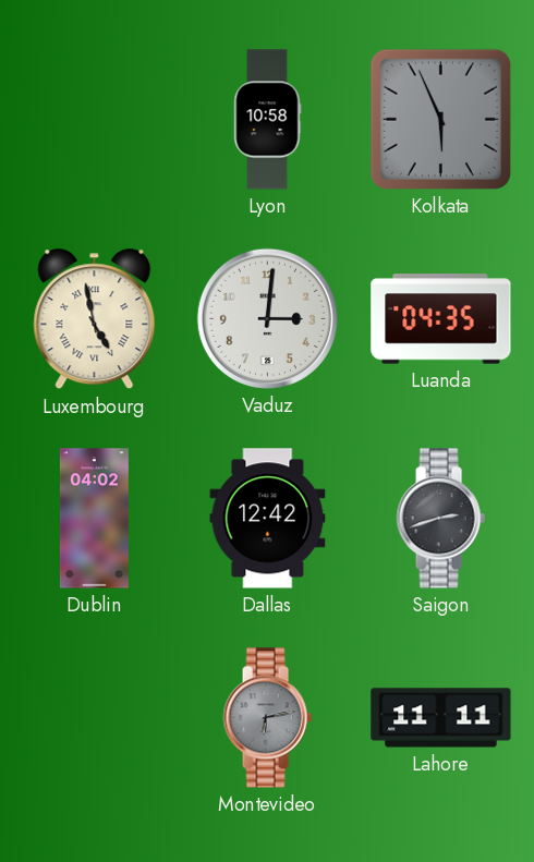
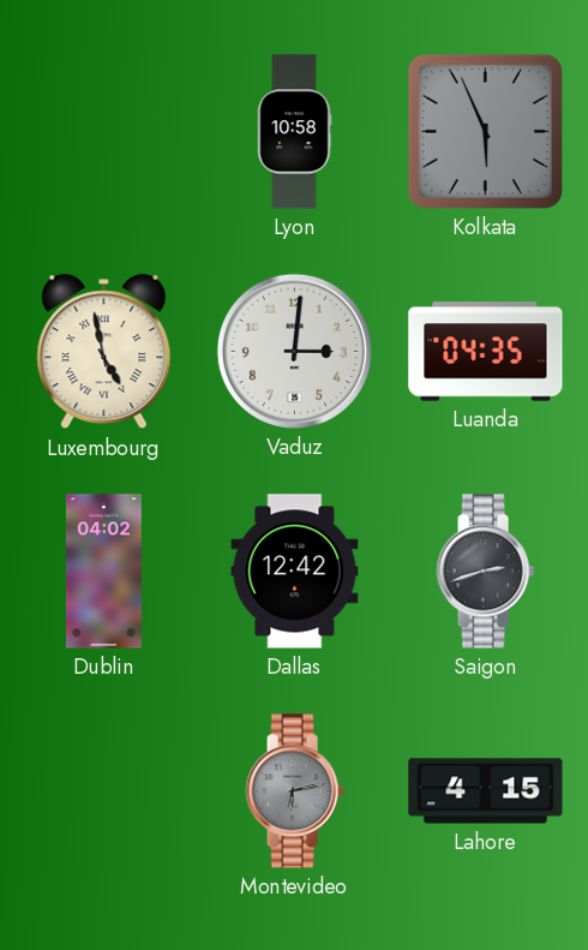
Lahore: 11:11 -> 4:15 (486, 791)
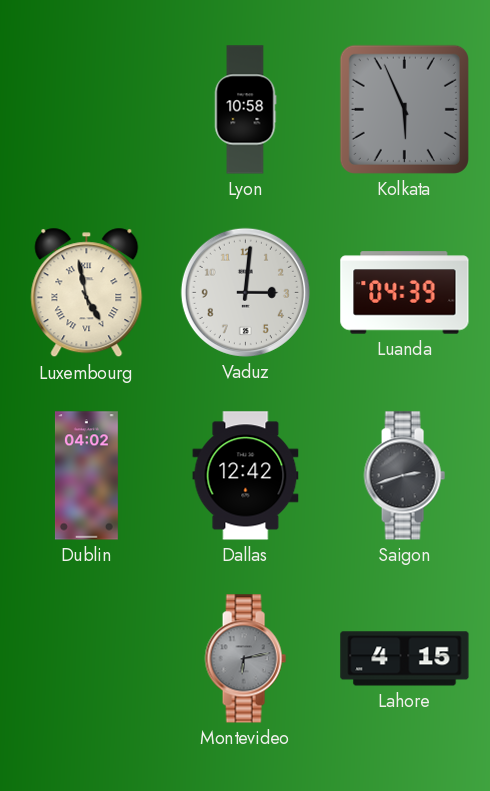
Luanda: 04:35 -> 04:39 (405, 293)
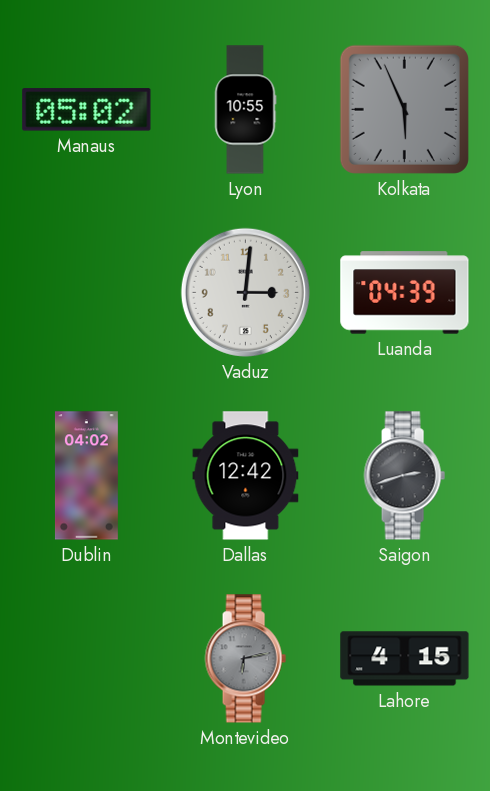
Manaus: none -> 05:02 (87, 110)
Lyon: 10:58 -> 10:55 (245, 110)
Luxembourg: 4:58 -> none (87, 293)
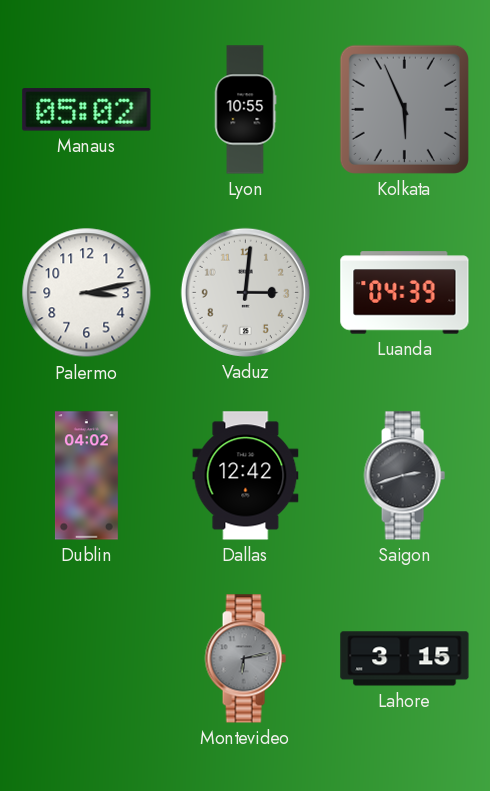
Palermo: none -> 3:13 (87, 293)
Lahore: 4:15 -> 3:15 (405, 659)
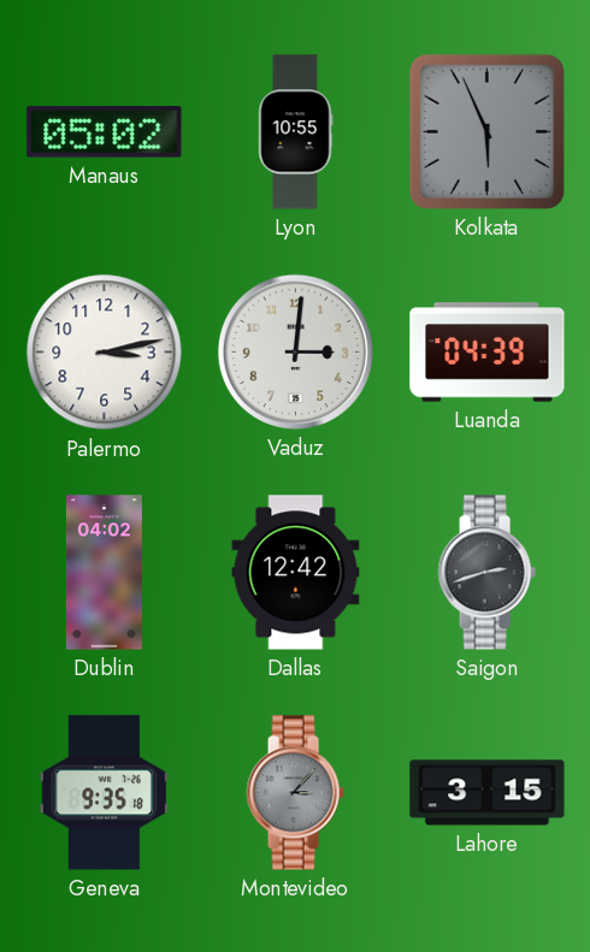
Geneva: none -> 9:35 (104, 793)
Montevideo: 6:13 -> 3:07 (295, 793)
